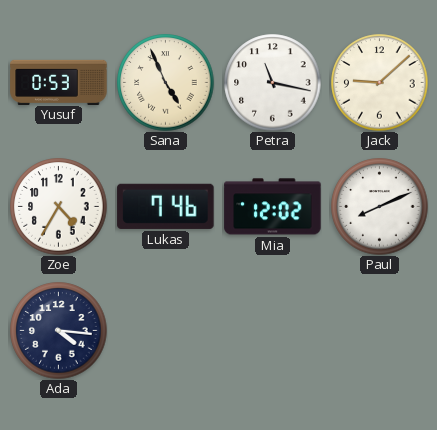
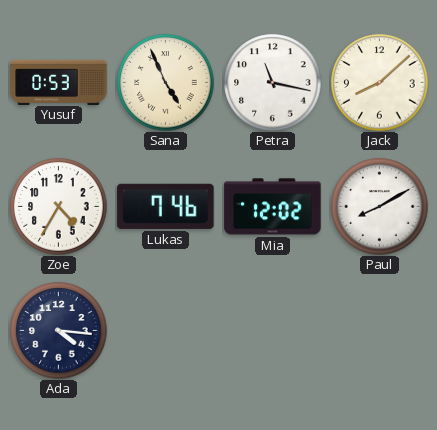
Jack: 9:08 -> 8:08 (380, 83)
Paul: 8:11 -> 8:10 (380, 207)
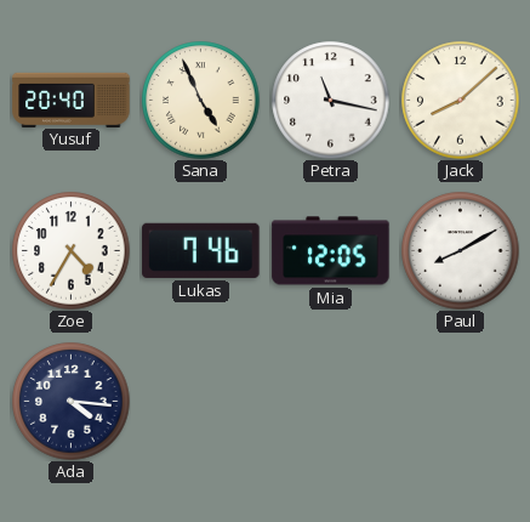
Yusuf: 0:53 -> 20:40 (72, 100)
Mia: 12:02 -> 12:05 (331, 251)
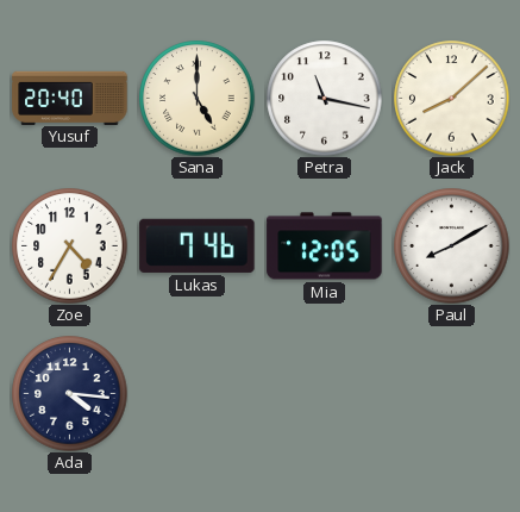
Sana: 4:56 -> 5:00 (198, 99)
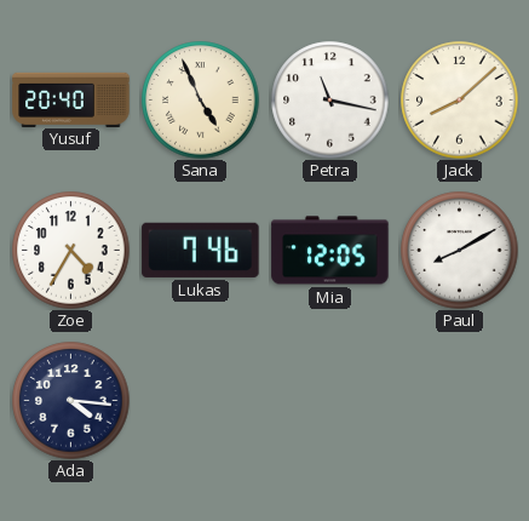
Sana: 5:00 -> 4:56 (201, 101)
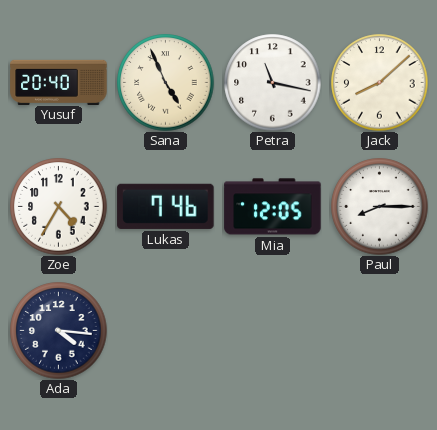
Paul: 8:10 -> 8:15 (380, 207)
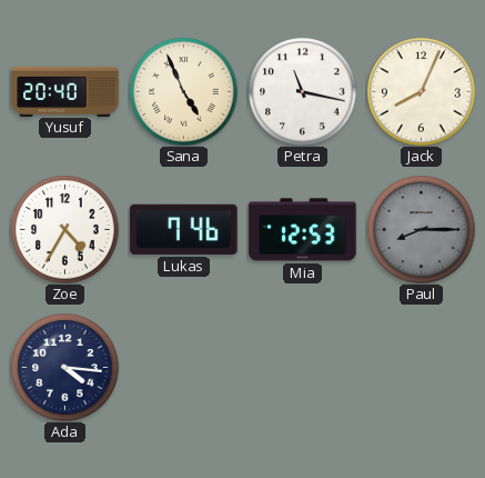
Jack: 8:08 -> 8:04 (422, 92)
Mia: 12:05 -> 12:53 (303, 230)
Paul dial: white -> grey (422, 230)
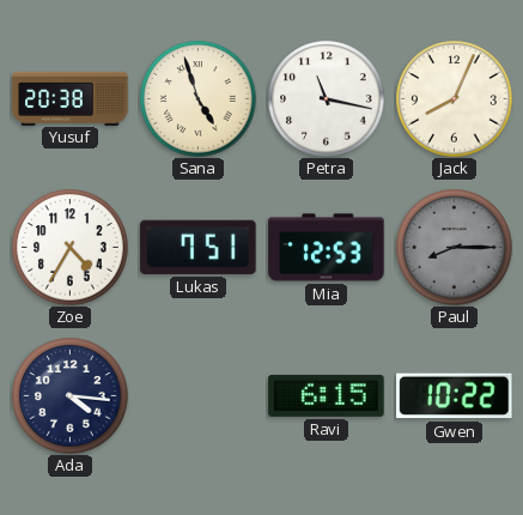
Yusuf: 20:40 -> 20:38 (71, 98)
Sana: 4:56 -> 4:57 (199, 99)
Lukas: 7:46 -> 7:51 (199, 247)
Ravi: none -> 6:15 (327, 395)
Gwen: none -> 10:22 (455, 396)
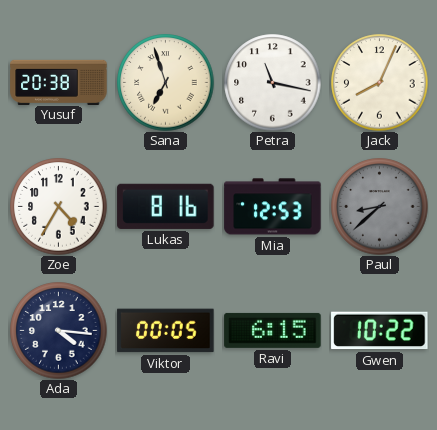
Sana: 4:57 -> 6:57 (166, 83)
Lukas: 7:51 -> 8:16 (166, 206)
Paul: 8:15 -> 8:38 (380, 207)
Viktor: none -> 00:05 (166, 331)
